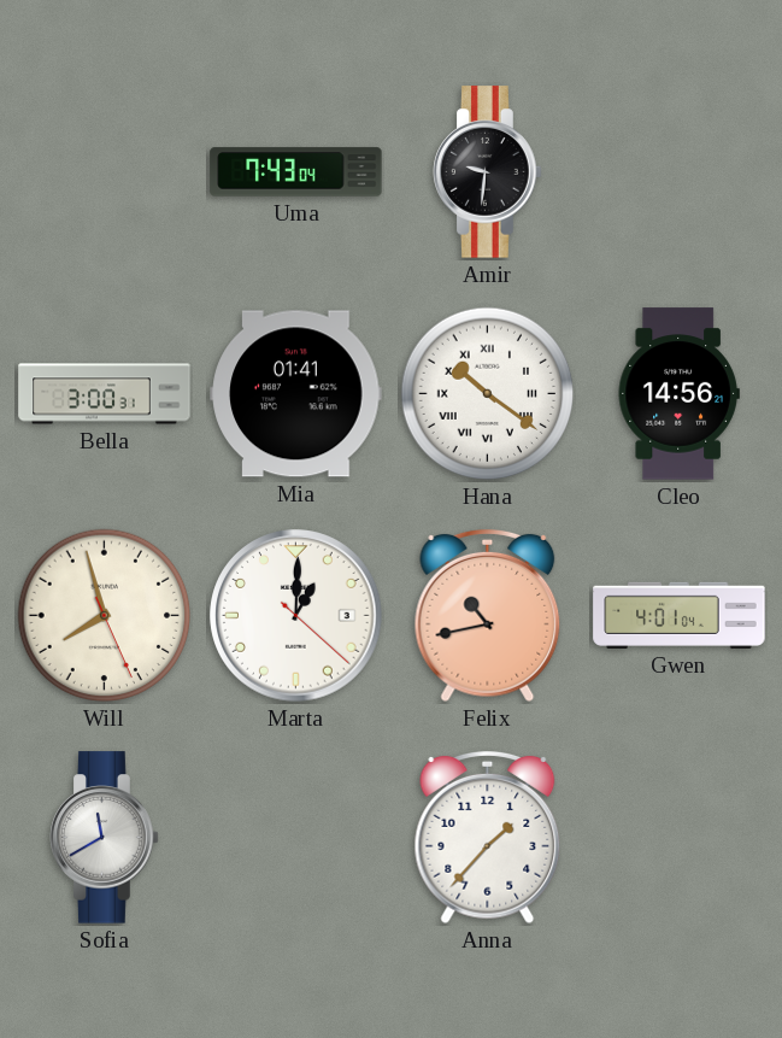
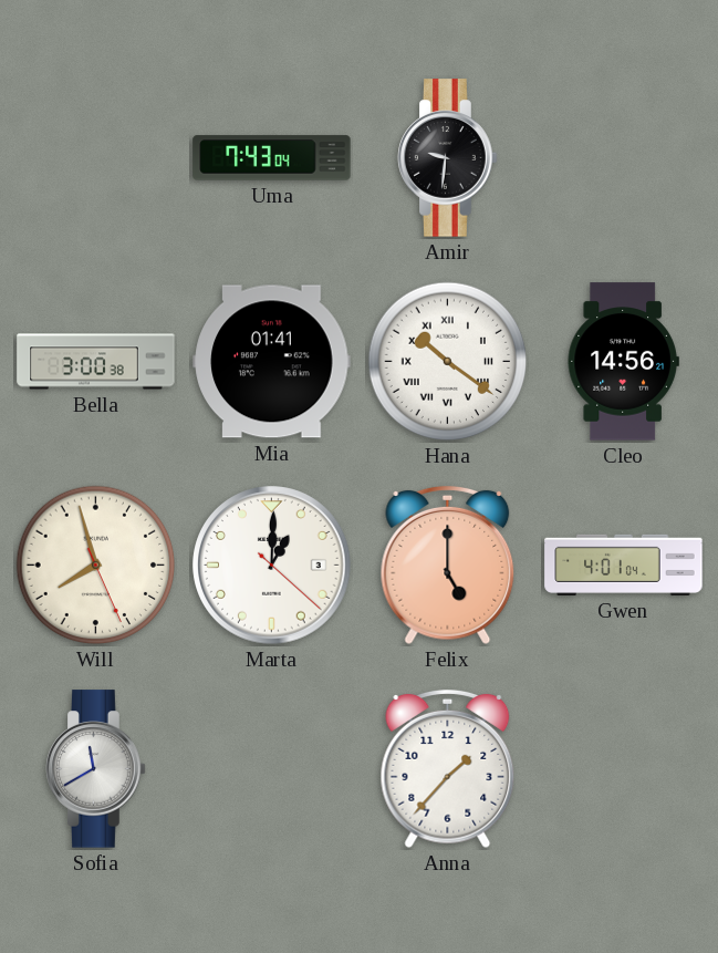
Bella: 3:00:31 -> 3:00:38 (96, 362)
Felix: 10:43 -> 5:00 (448, 566)
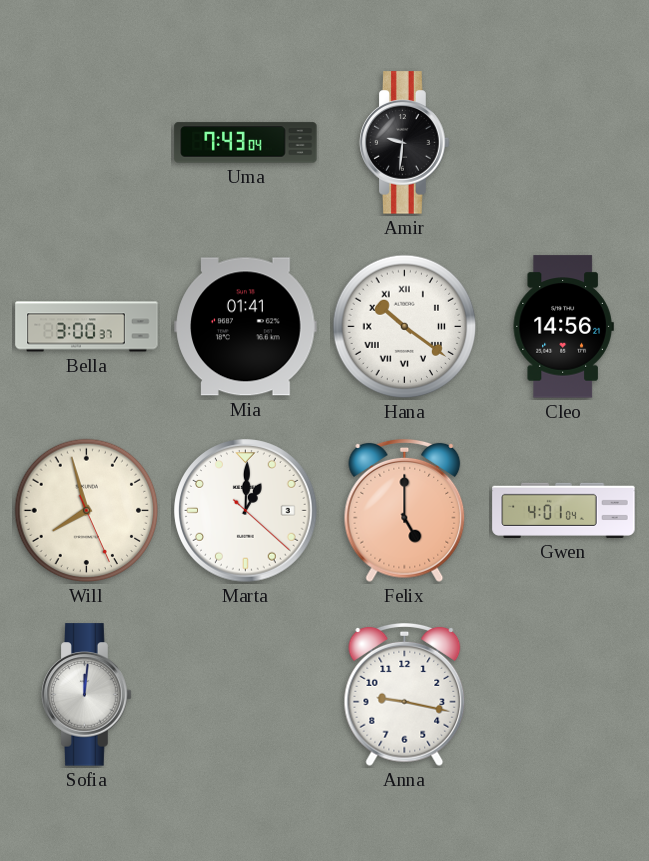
Bella: 3:00:38 -> 3:00:37 (87, 327)
Sofia: 11:40 -> 12:01 (87, 695)
Anna: 1:37 -> 9:17 (405, 695)
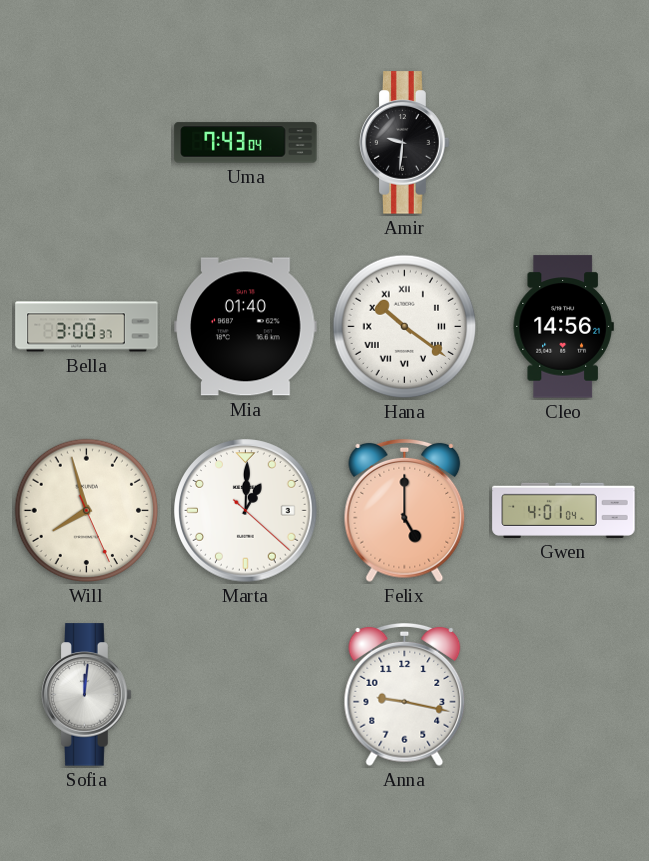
Mia: 01:41 -> 01:40 (246, 327)
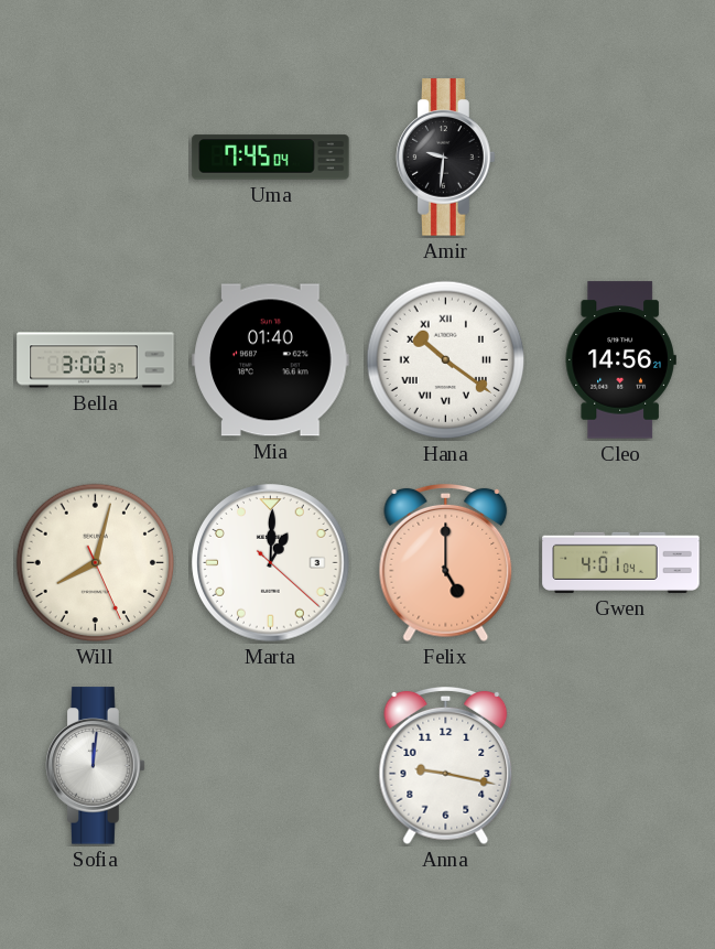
Uma: 7:43 -> 7:45 (271, 158)
Will: 7:57 -> 8:02 (96, 563)
